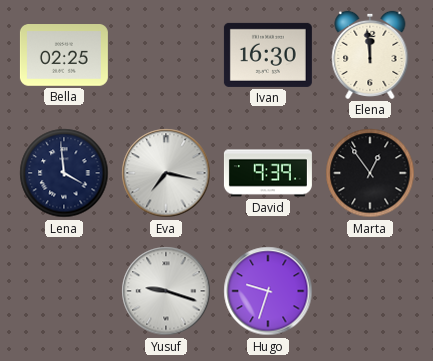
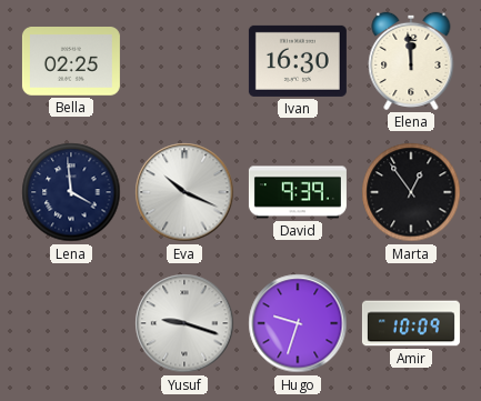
Eva: 7:17 -> 10:19 (184, 192)
Amir: none -> 10:09 (411, 323)
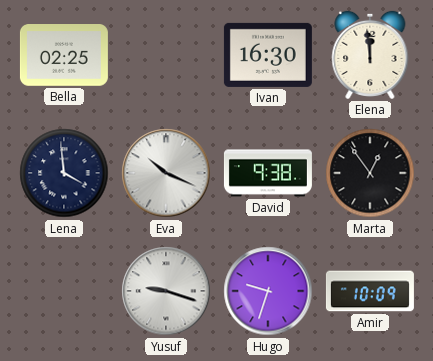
David: 9:39 -> 9:38 (268, 173)
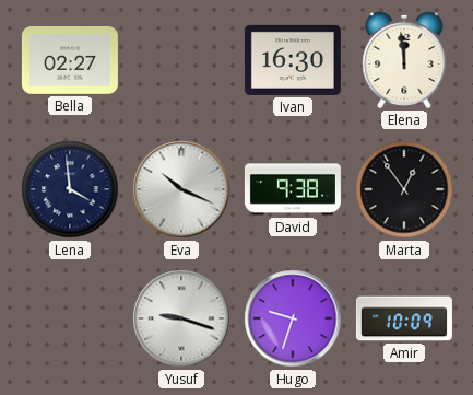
Bella: 02:25 -> 02:27 (70, 61)
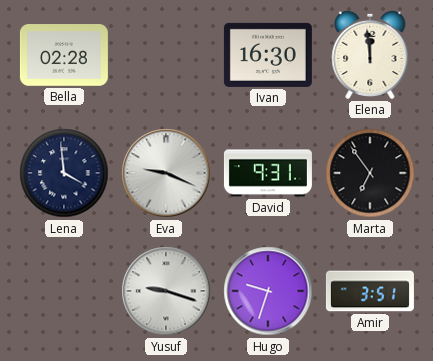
Bella: 02:27 -> 02:28 (64, 56)
Eva: 10:19 -> 9:19 (166, 173)
David: 9:38 -> 9:31 (268, 173)
Marta: 12:54 -> 6:54 (370, 173)
Amir: 10:09 -> 3:51 (370, 291)
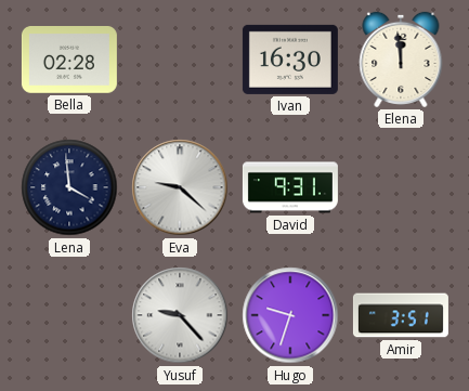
Eva: 9:19 -> 9:22 (180, 187)
Marta: 6:54 -> none (370, 173)
Yusuf: 9:18 -> 9:23 (180, 315)
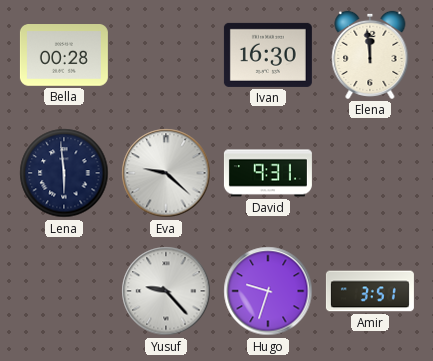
Bella: 02:28 -> 00:28 (64, 56)
Lena: 3:59 -> 5:59 (64, 173)
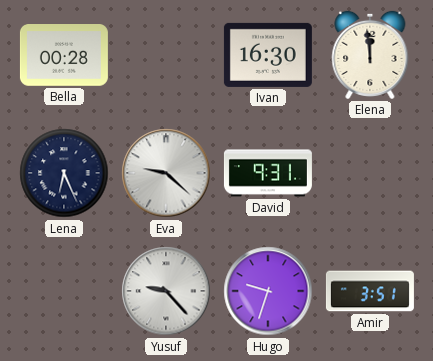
Lena: 5:59 -> 6:26 (64, 173)
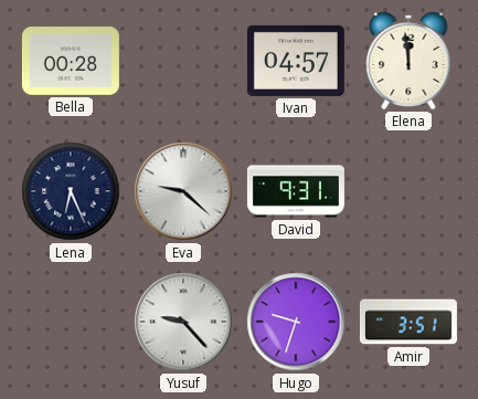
Ivan: 16:30 -> 04:57 (296, 61)
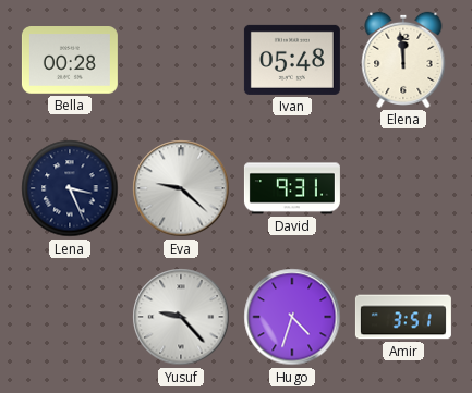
Ivan: 04:57 -> 05:48 (292, 60)
Lena: 6:26 -> 3:26 (70, 188)
Hugo: 9:33 -> 4:33 (292, 317)
